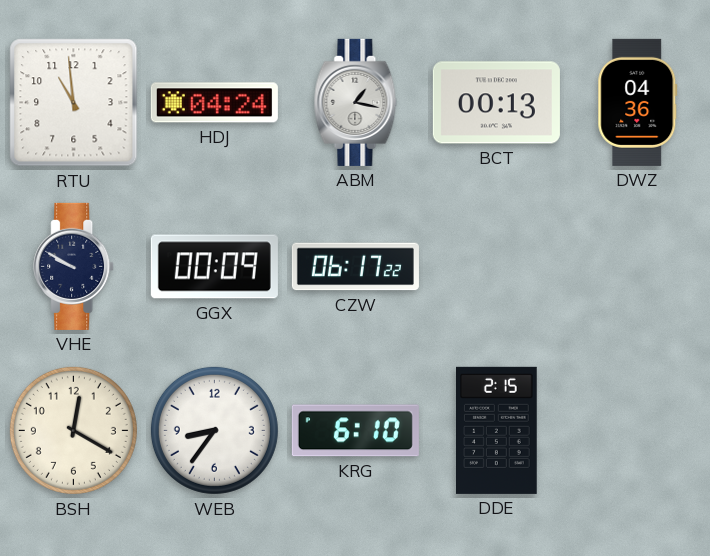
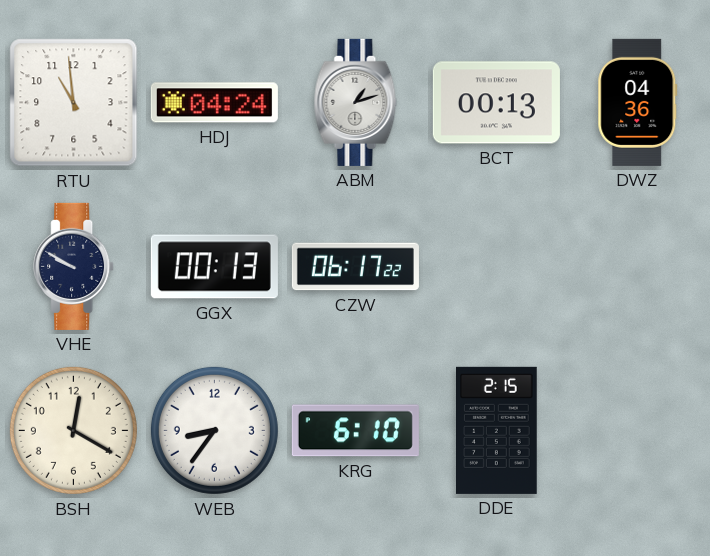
ABM: 1:17 -> 1:12 (356, 102)
GGX: 00:09 -> 00:13 (214, 267)
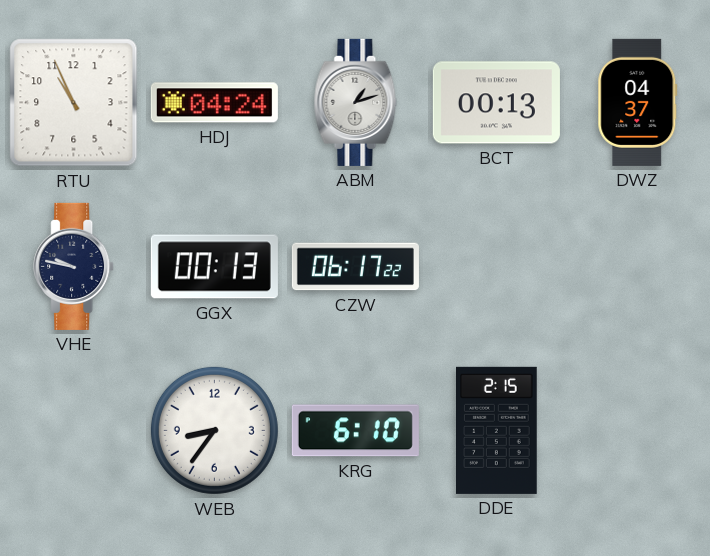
RTU: 10:59 -> 10:56 (74, 103)
DWZ: 04:36 -> 04:37 (638, 102)
VHE: 9:50 -> 9:47 (74, 266)
BSH: 12:20 -> none (73, 430)
